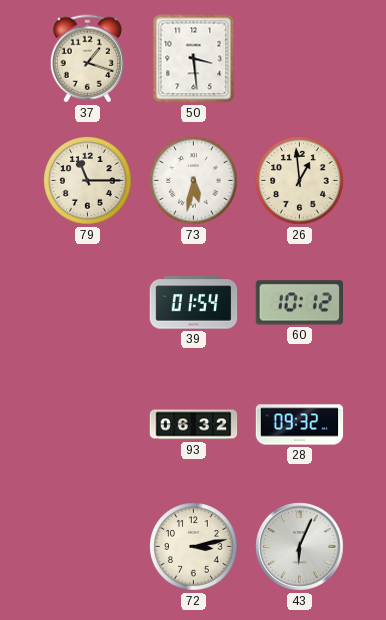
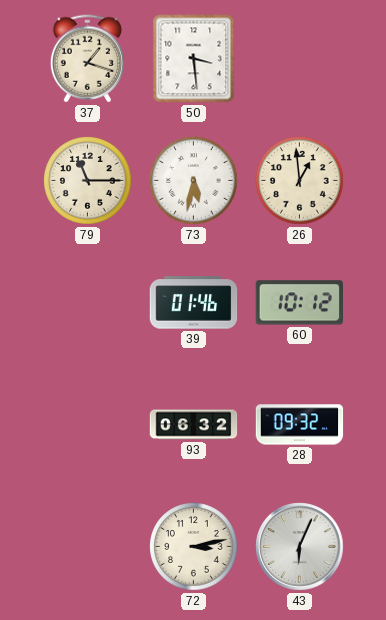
39: 01:54 -> 01:46 (194, 303)
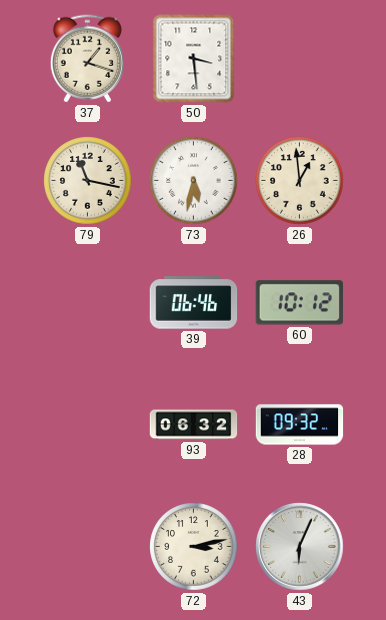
79: 11:15 -> 11:17 (88, 181)
39: 01:46 -> 06:46 (194, 303)
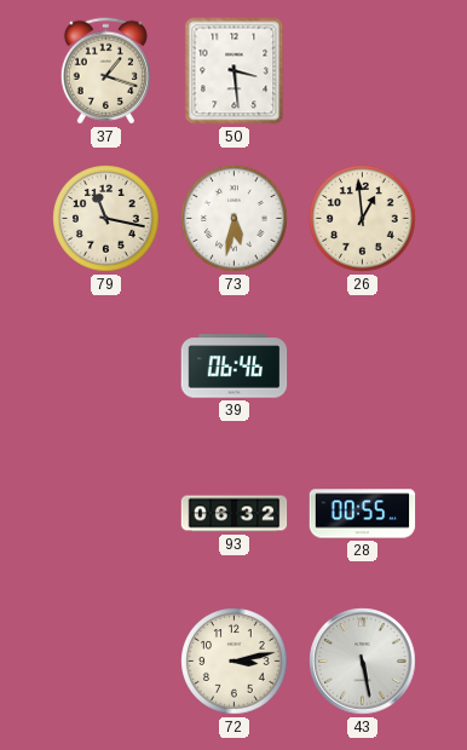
60: 10:12 -> none (299, 303)
28: 09:32 -> 00:55 (363, 514)
43: 6:04 -> 5:28 (363, 662)
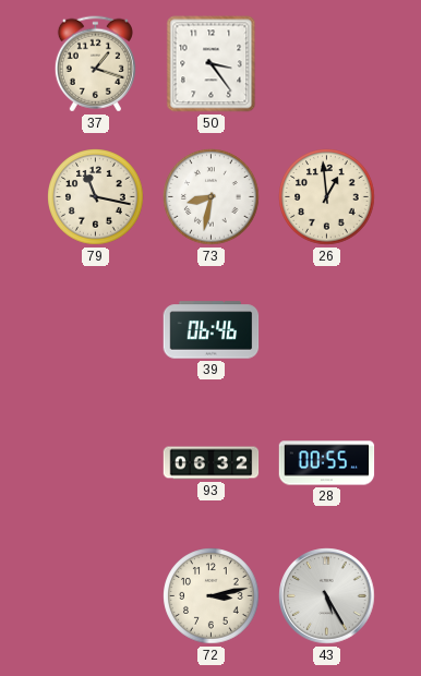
50: 3:29 -> 3:24 (212, 64)
73: 5:32 -> 8:32 (212, 197)
43: 5:28 -> 5:25 (327, 596)
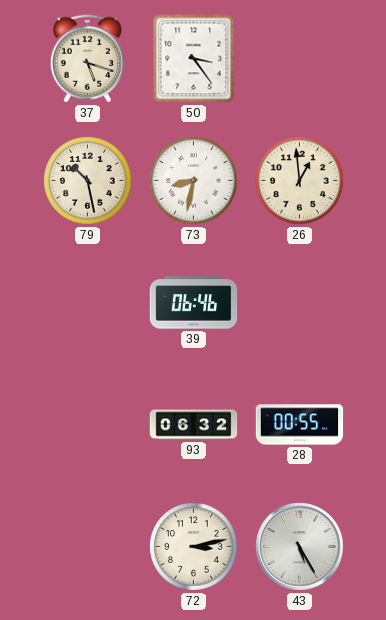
37: 1:18 -> 5:18 (87, 59)
79: 11:17 -> 10:28 (88, 181)
